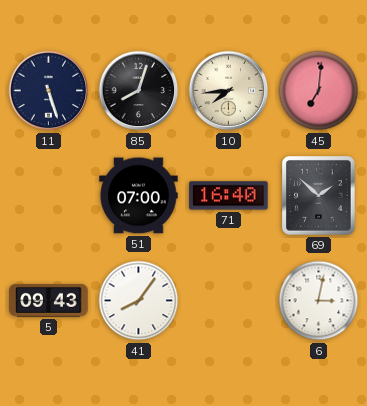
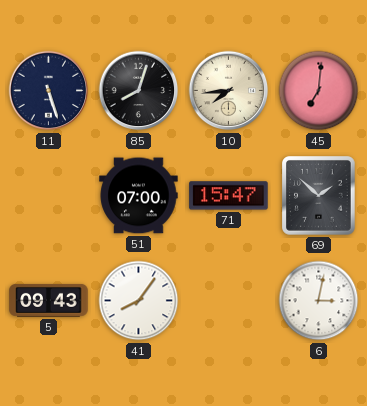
71: 16:40 -> 15:47 (229, 196)
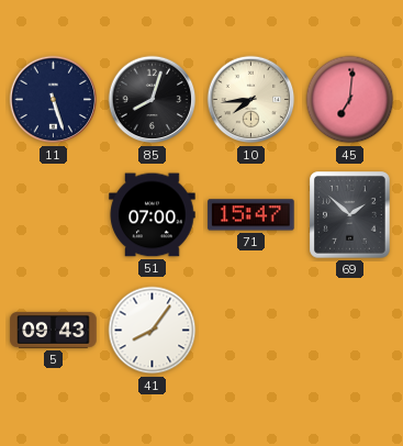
6: 3:02 -> none (319, 301)
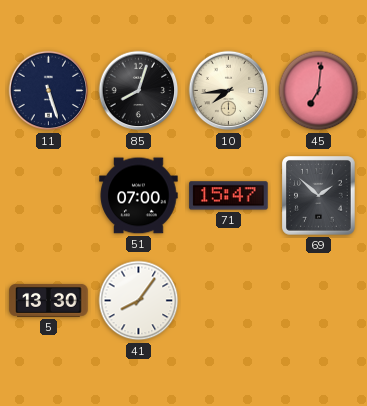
5: 09:43 -> 13:30 (49, 300)
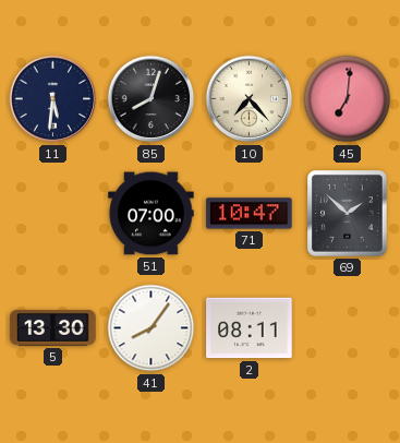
11: 5:27 -> 5:31 (53, 99)
10: 7:44 -> 7:23 (250, 99)
71: 15:47 -> 10:47 (250, 214)
2: none -> 08:11 (250, 328)
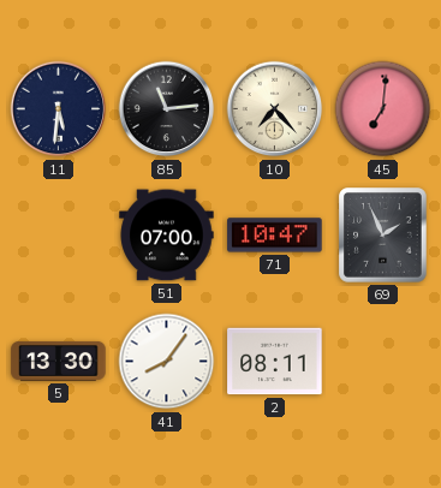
85: 8:03 -> 11:14 (167, 109)
69: 1:52 -> 1:56 (383, 236)
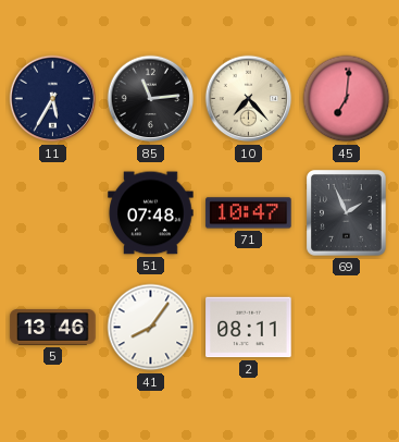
11: 5:31 -> 5:35 (53, 99)
51: 07:00 -> 07:48 (151, 213)
5: 13:30 -> 13:46 (53, 327)
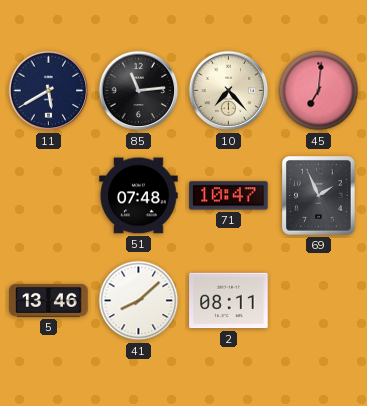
11: 5:35 -> 5:40 (49, 91)
41: 8:06 -> 8:08 (139, 301)
